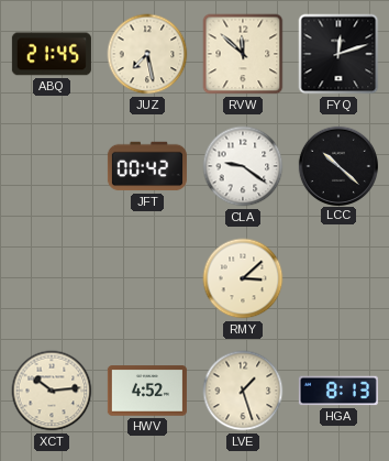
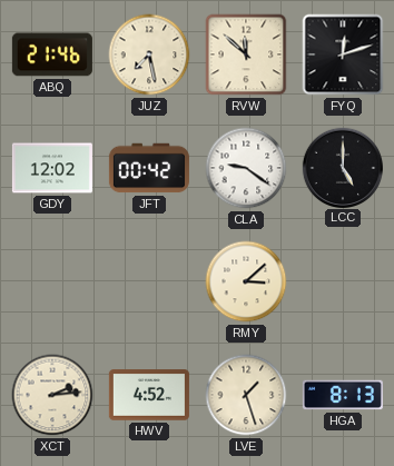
ABQ: 21:45 -> 21:46 (52, 54)
GDY: none -> 12:02 (52, 168)
LCC: 10:22 -> 5:00 (342, 167)
XCT: 10:14 -> 2:14 (52, 395)
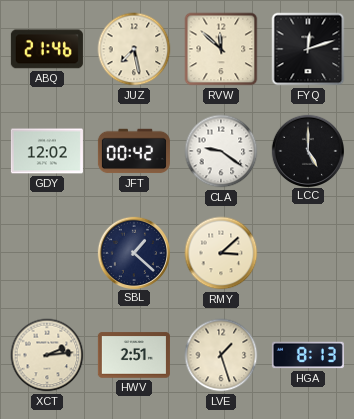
SBL: none -> 1:22 (133, 252)
HWV: 4:52 -> 2:51 (134, 355)
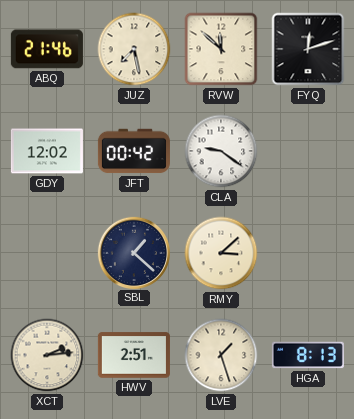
LCC: 5:00 -> none (307, 150)
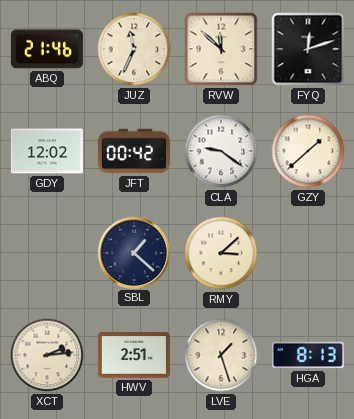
JUZ: 7:28 -> 11:34 (134, 49)
GZY: none -> 1:38 (308, 151)
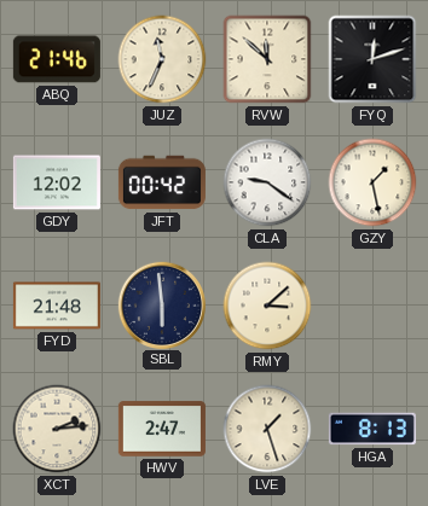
GZY: 1:38 -> 1:28 (372, 182)
FYD: none -> 21:48 (57, 306)
SBL: 1:22 -> 5:59 (161, 304)
HWV: 2:51 -> 2:47 (162, 429)
